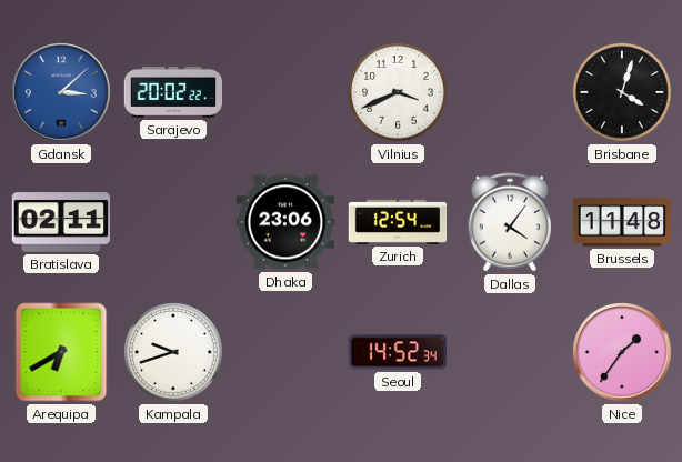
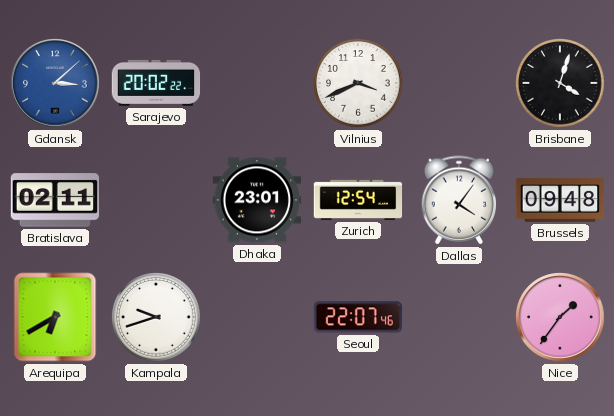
Dhaka: 23:06 -> 23:01 (257, 200)
Brussels: 11:48 -> 09:48 (560, 200)
Seoul: 14:52 -> 22:07 (357, 317)
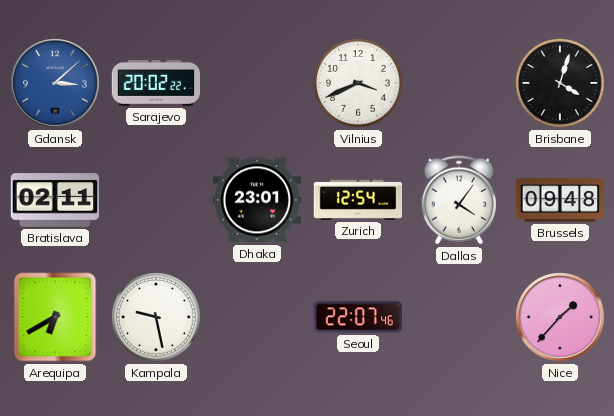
Kampala: 9:42 -> 9:28 (156, 317)
Nice: 1:36 -> 1:37 (560, 317)
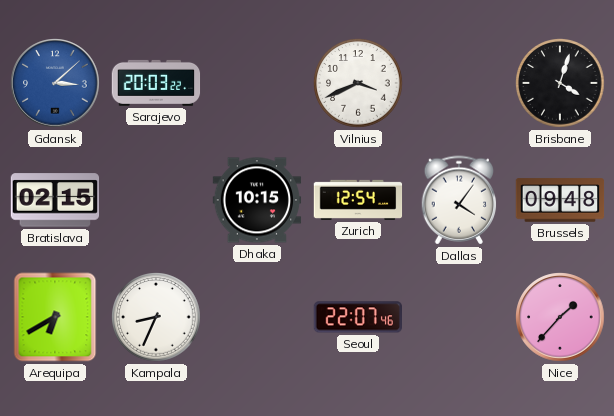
Sarajevo: 20:02 -> 20:03 (156, 83)
Bratislava: 02:11 -> 02:15 (55, 200)
Dhaka: 23:01 -> 10:15 (257, 200)
Kampala: 9:28 -> 8:34 (156, 317)
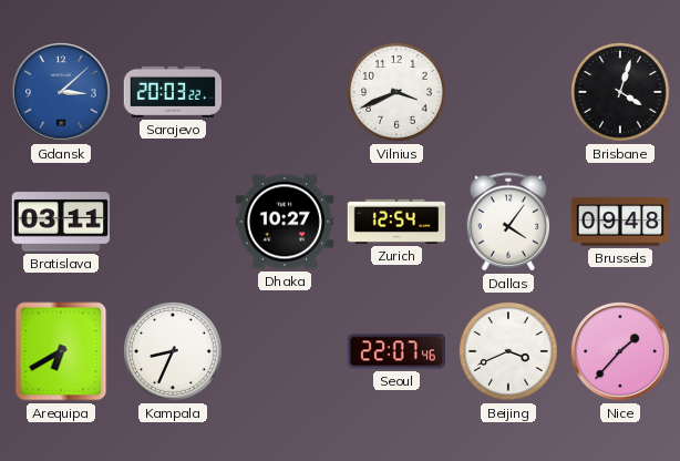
Bratislava: 02:15 -> 03:11 (61, 222)
Dhaka: 10:15 -> 10:27 (285, 222)
Beijing: none -> 3:41 (508, 351)
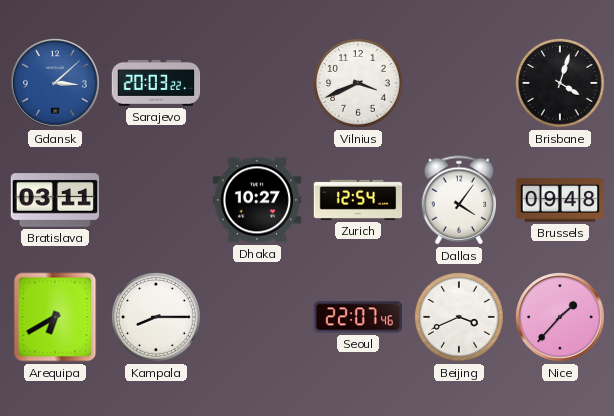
Kampala: 8:34 -> 8:15 (156, 317)
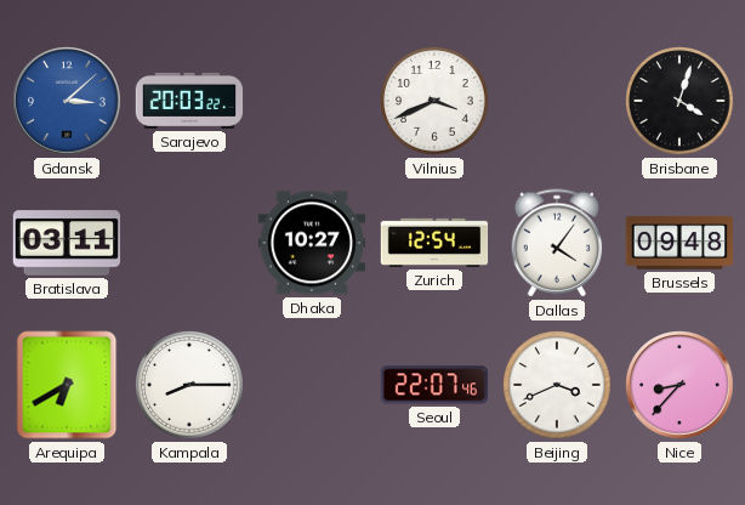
Nice: 1:37 -> 8:37 (679, 385)
